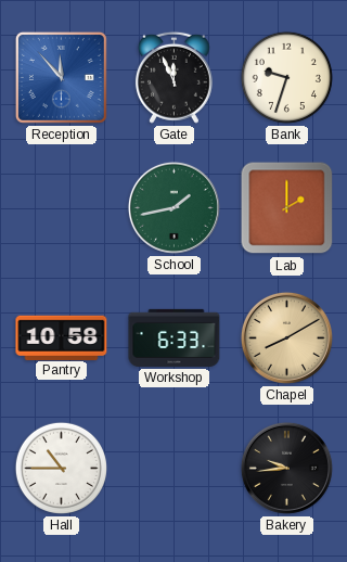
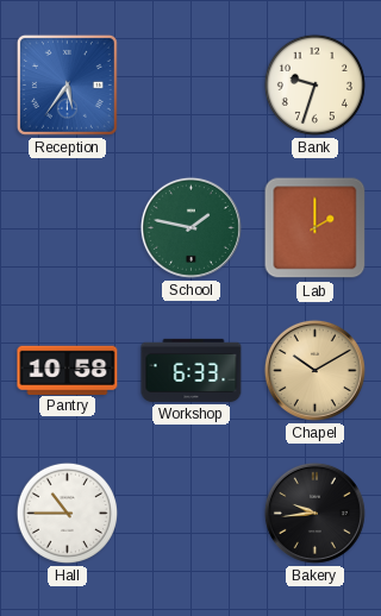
Reception: 11:53 -> 5:36 (67, 84)
Gate: 11:56 -> none (173, 77)
School: 1:43 -> 1:47 (190, 227)
Chapel: 8:10 -> 10:10 (314, 370)
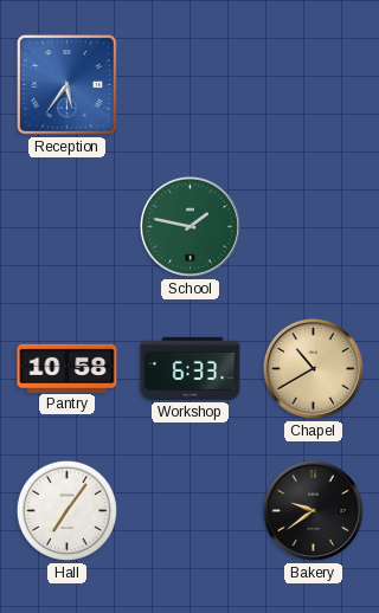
Bank: 9:33 -> none (314, 84)
Lab: 2:00 -> none (316, 228)
Chapel: 10:10 -> 10:40 (313, 368)
Hall: 10:45 -> 7:06 (66, 510)
Bakery: 9:44 -> 9:39 (313, 510)
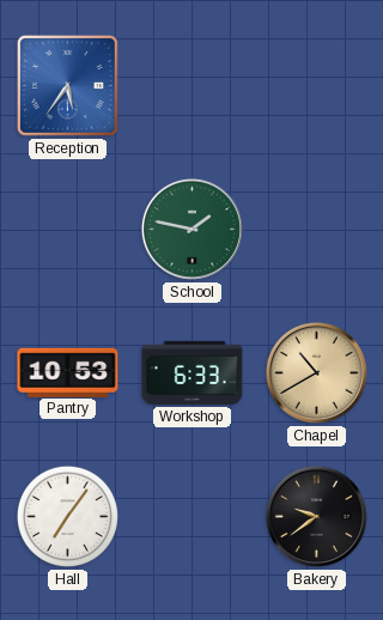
Pantry: 10:58 -> 10:53 (68, 372)
